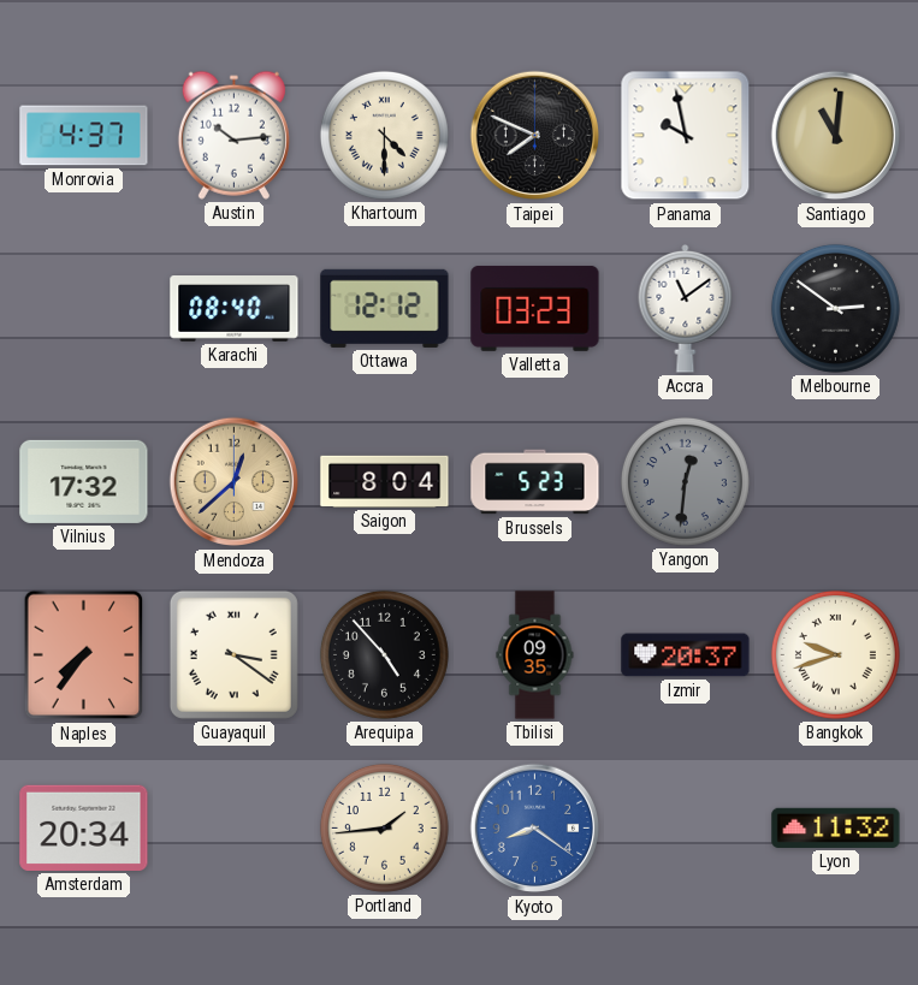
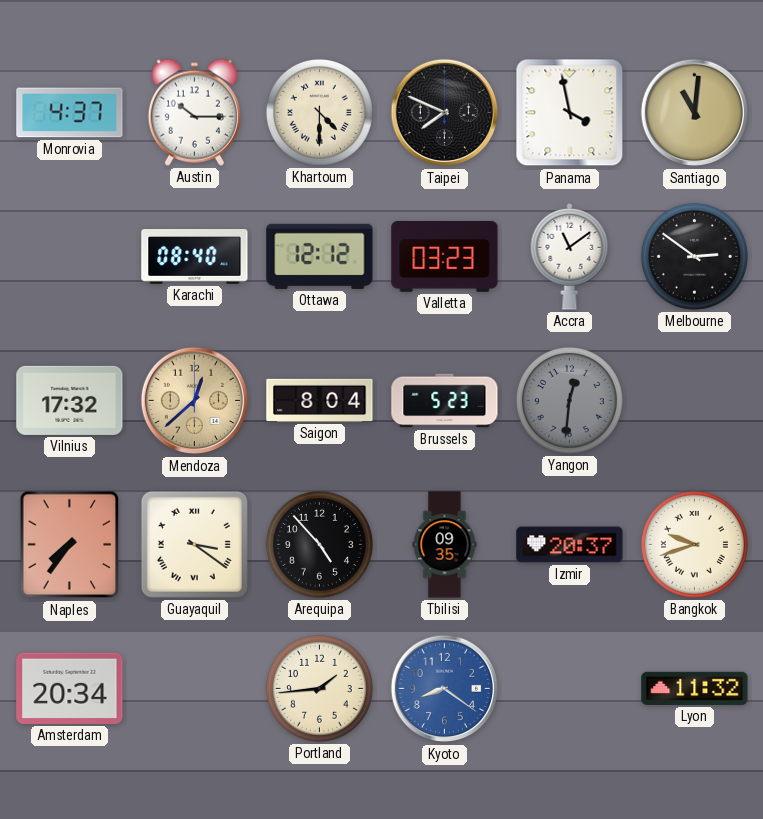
Austin: 10:14 -> 10:15 (194, 112)
Panama: 9:58 -> 3:58 (570, 113)
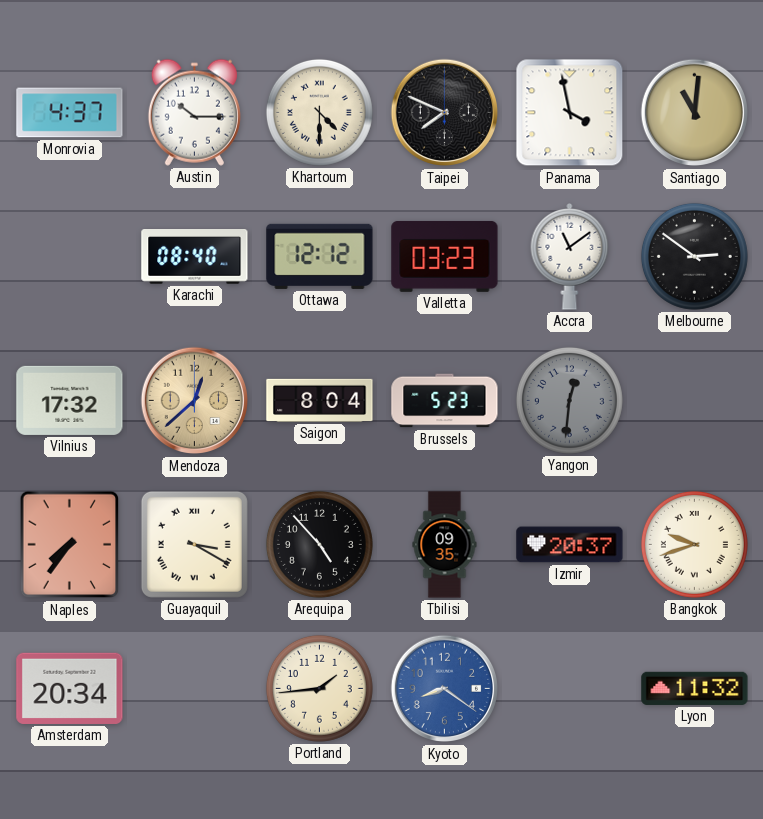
Guayaquil: 3:21 -> 3:20 (194, 544)
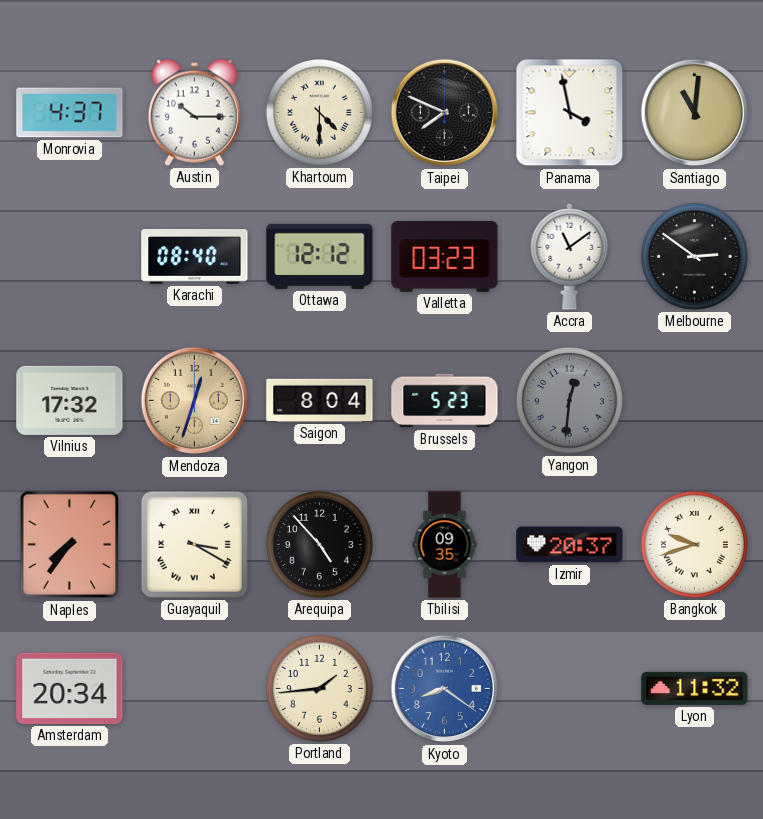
Mendoza: 12:38 -> 12:33 (195, 401)
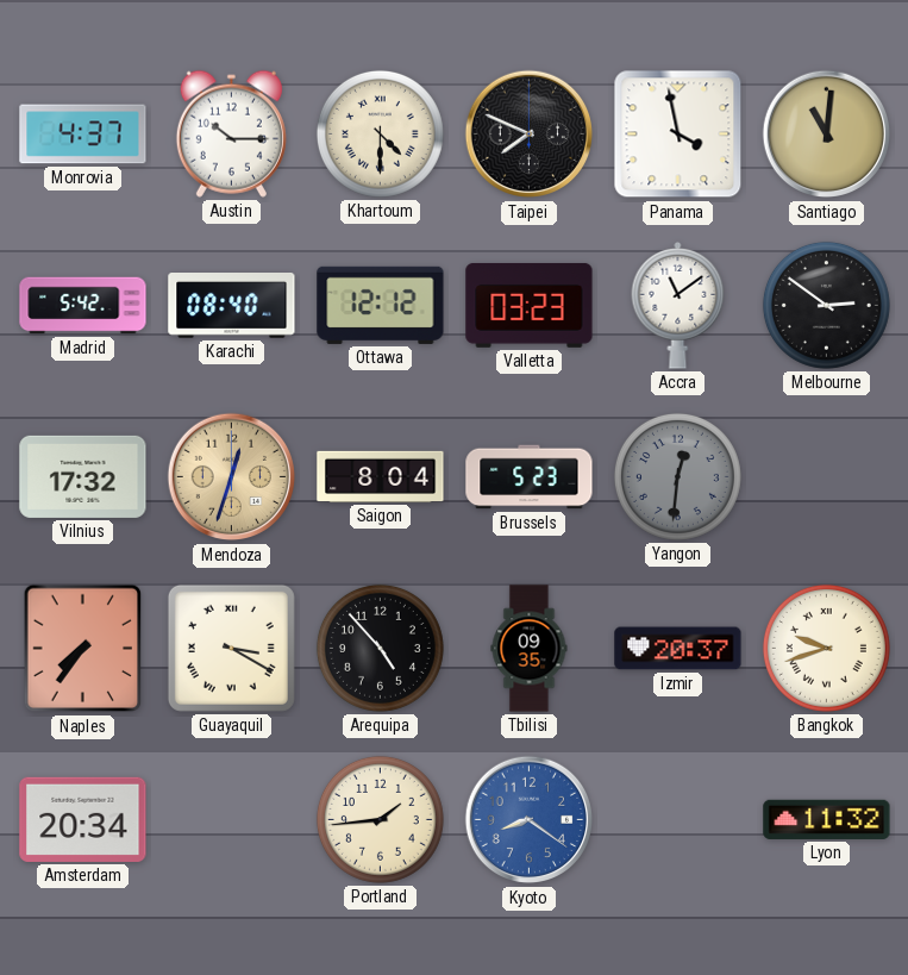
Madrid: none -> 5:42 (83, 306)
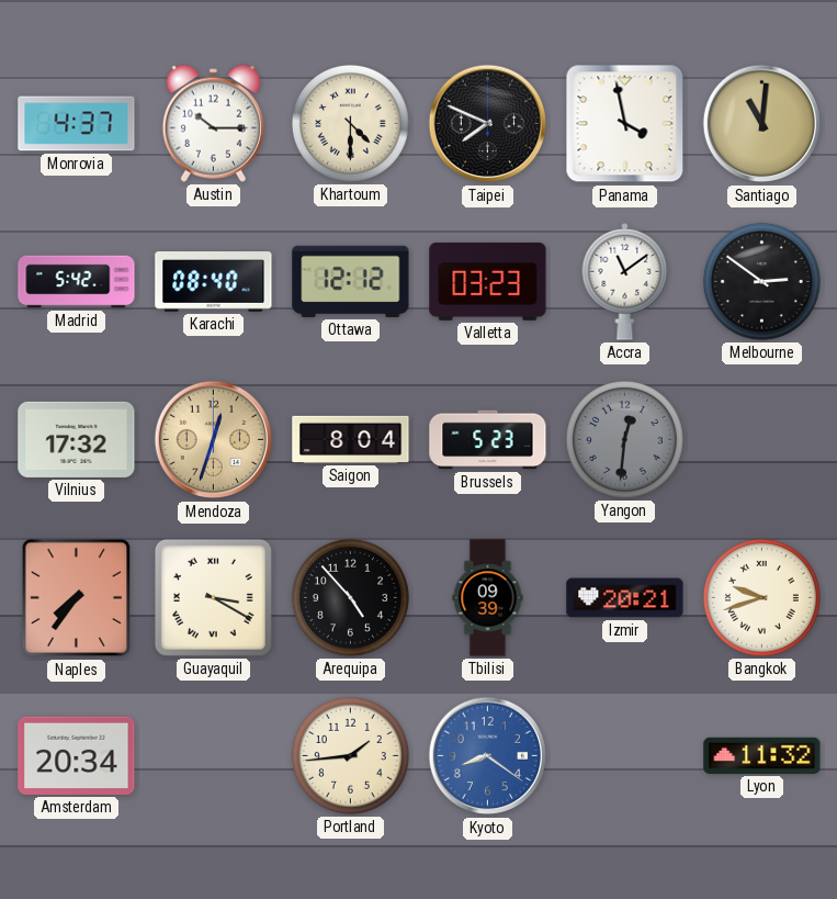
Tbilisi: 09:35 -> 09:39 (488, 598)
Izmir: 20:37 -> 20:21 (625, 598)
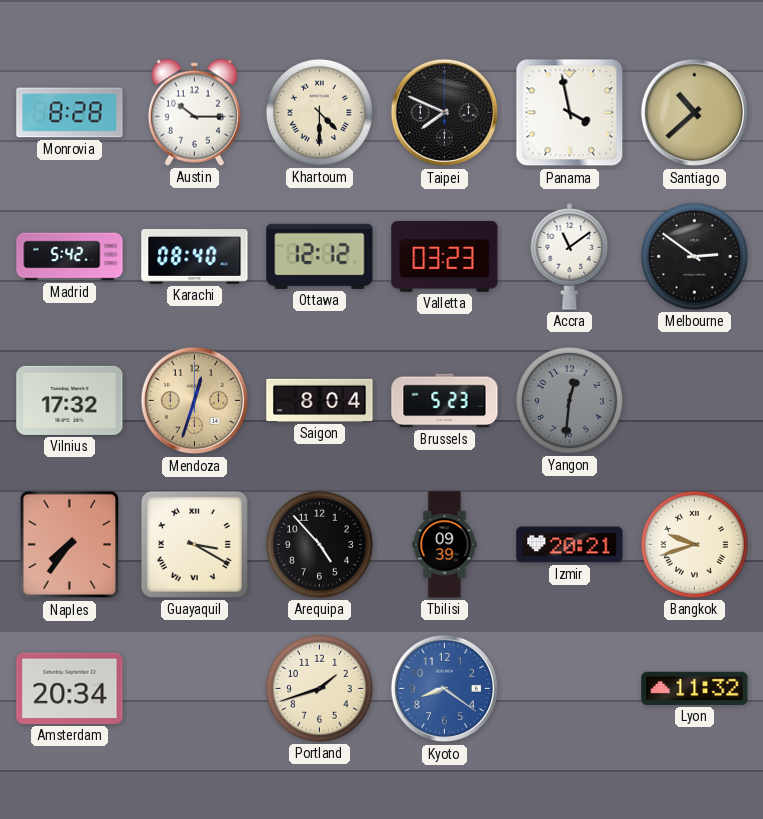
Monrovia: 4:37 -> 8:28 (70, 113)
Santiago: 11:01 -> 10:38 (695, 113)
Portland: 1:44 -> 1:42 (319, 688)
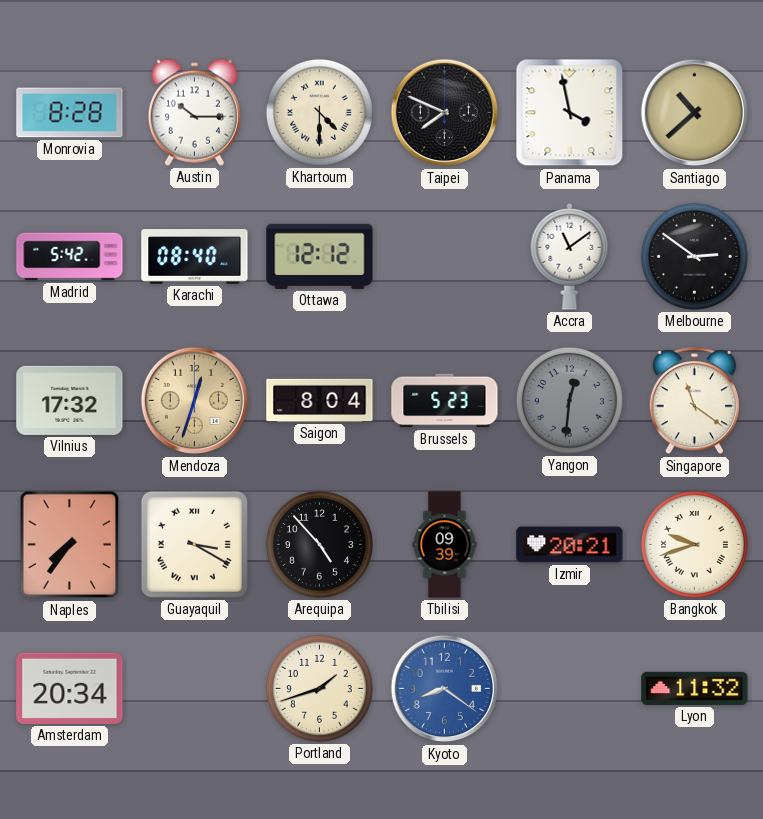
Valletta: 03:23 -> none (445, 256)
Singapore: none -> 11:21 (694, 401)
